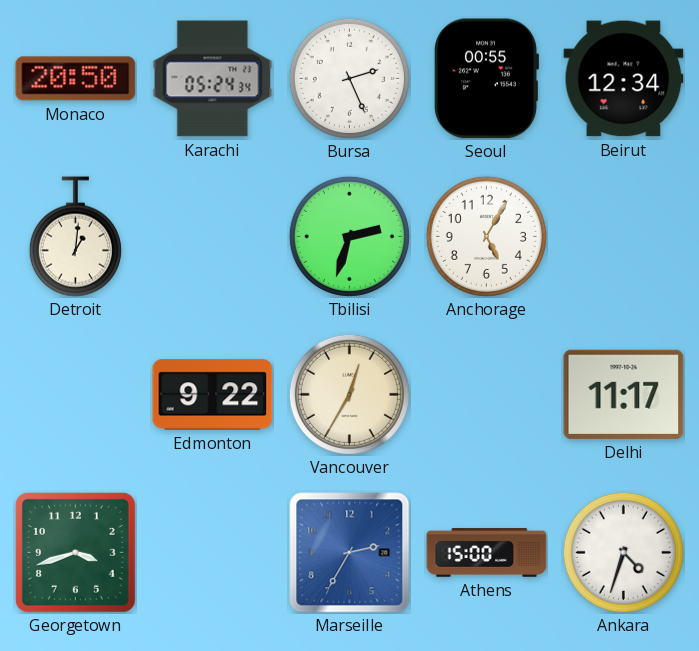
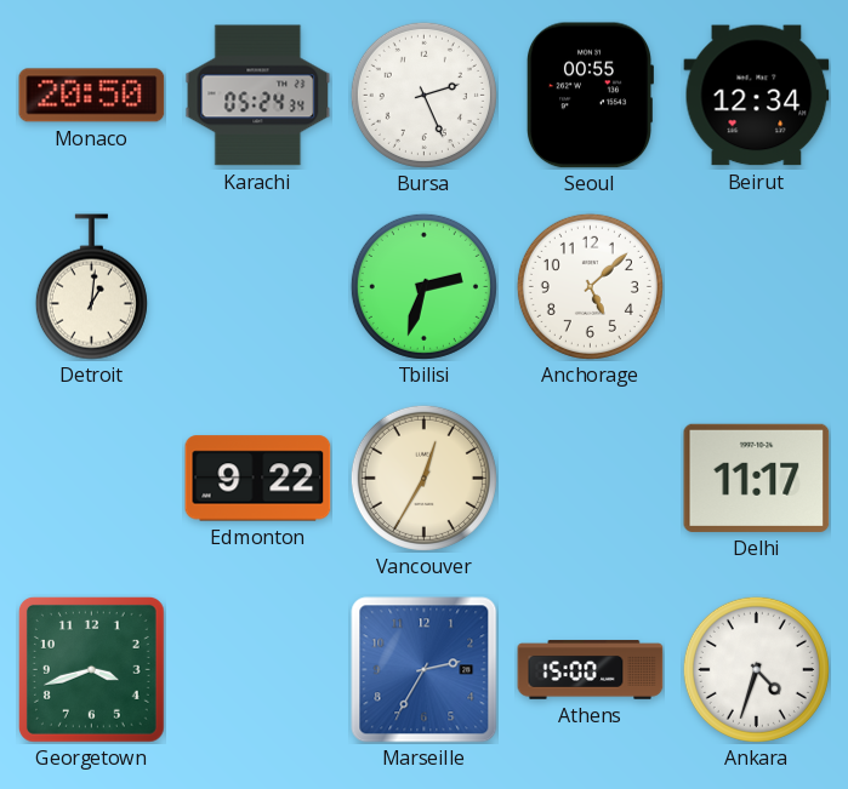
Anchorage: 5:05 -> 5:08 (590, 286)
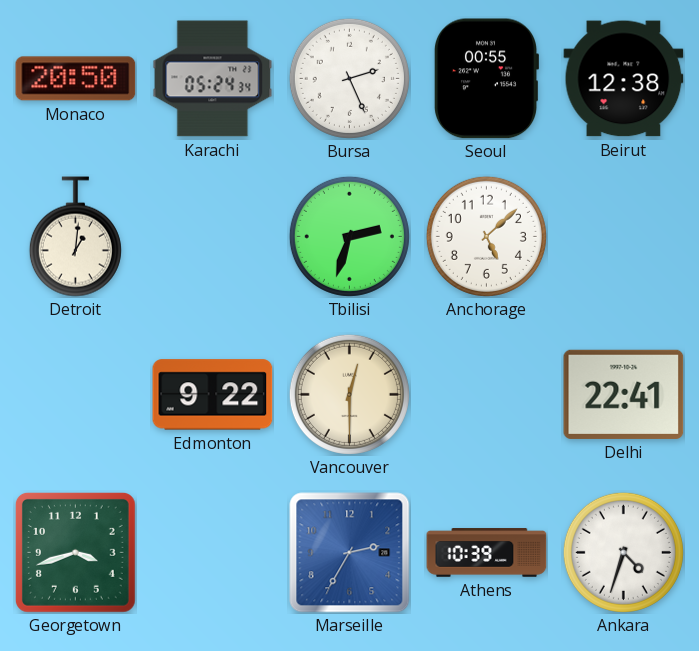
Beirut: 12:34 -> 12:38 (624, 79)
Vancouver: 12:35 -> 12:30 (349, 394)
Delhi: 11:17 -> 22:41 (624, 394)
Athens: 15:00 -> 10:39 (487, 553)
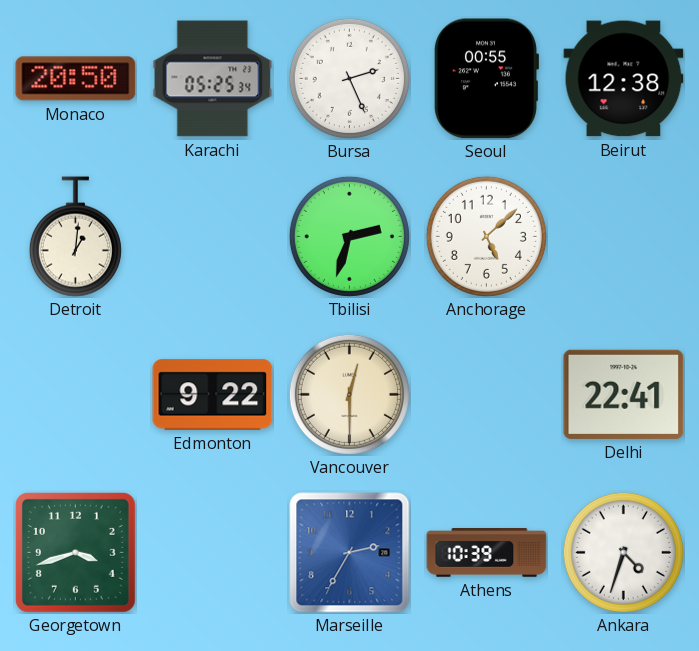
Karachi: 05:24 -> 05:25 (213, 79)
